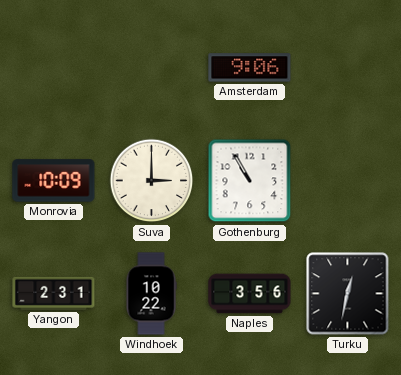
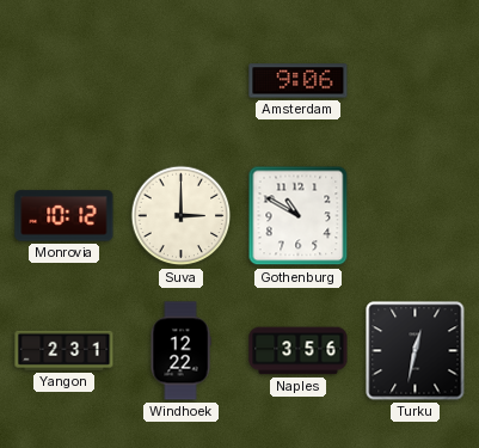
Monrovia: 10:09 -> 10:12 (65, 216)
Gothenburg: 10:55 -> 10:50 (299, 216)
Windhoek: 10:22 -> 12:22 (180, 351)
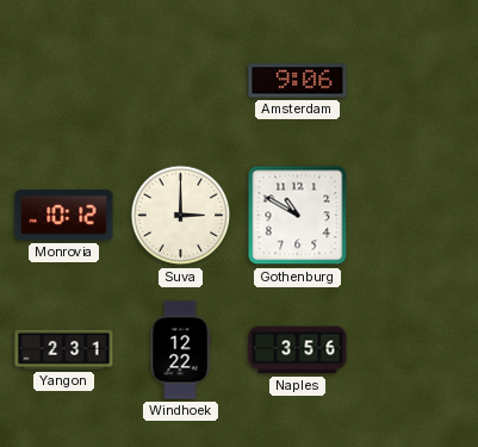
Turku: 12:32 -> none (416, 351)
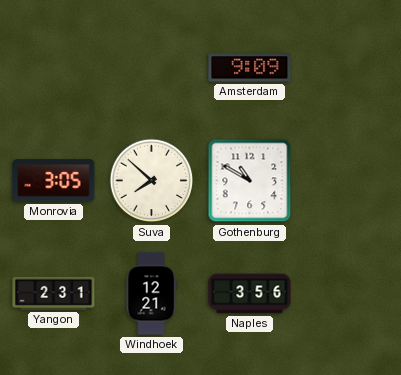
Amsterdam: 9:06 -> 9:09 (250, 68)
Monrovia: 10:12 -> 3:05 (54, 181)
Suva: 3:00 -> 7:52 (152, 181)
Windhoek: 12:22 -> 12:21 (151, 294)
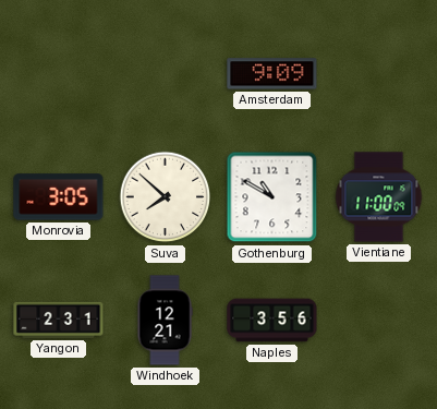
Vientiane: none -> 11:00 (379, 197)
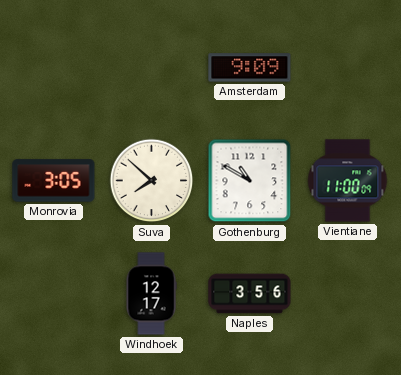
Yangon: 2:31 -> none (59, 320)
Windhoek: 12:21 -> 12:17 (151, 294)
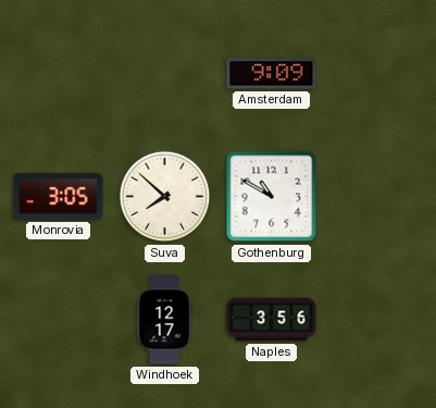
Vientiane: 11:00 -> none (348, 181)
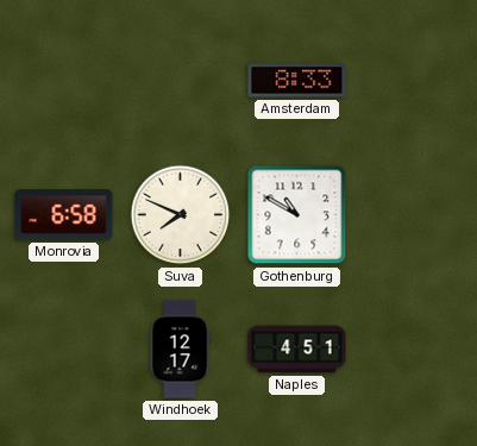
Amsterdam: 9:09 -> 8:33 (297, 81)
Monrovia: 3:05 -> 6:58 (64, 215)
Suva: 7:52 -> 7:49 (181, 215)
Naples: 3:56 -> 4:51 (297, 350)
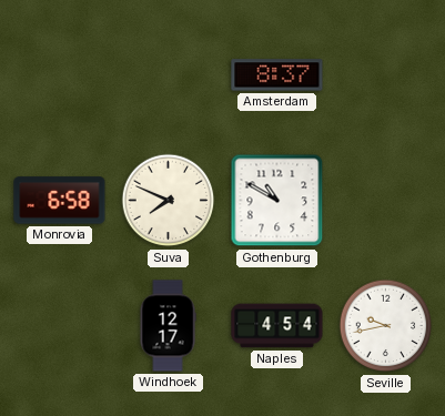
Amsterdam: 8:33 -> 8:37 (277, 75)
Naples: 4:51 -> 4:54 (277, 326)
Seville: none -> 9:43 (386, 326)
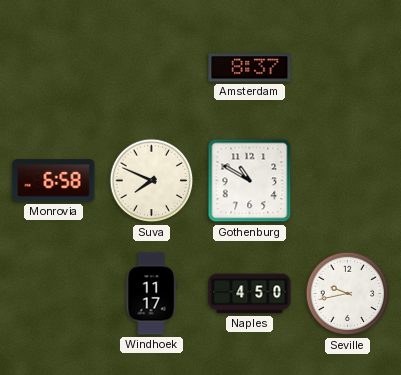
Windhoek: 12:17 -> 11:17 (151, 294)
Naples: 4:54 -> 4:50 (250, 294)
